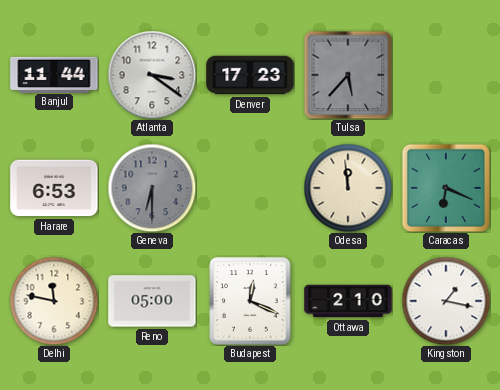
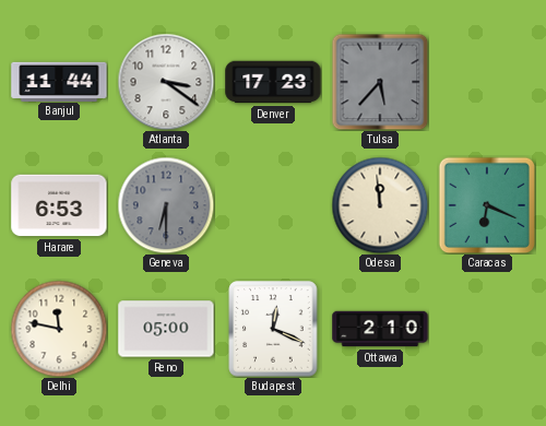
Kingston: 1:17 -> none (446, 301)
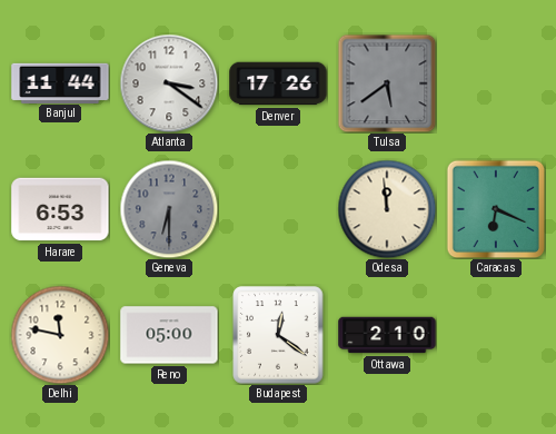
Denver: 17:23 -> 17:26 (278, 83)
Tulsa: 5:37 -> 5:39 (387, 83)
Budapest: 12:19 -> 12:21 (278, 335)
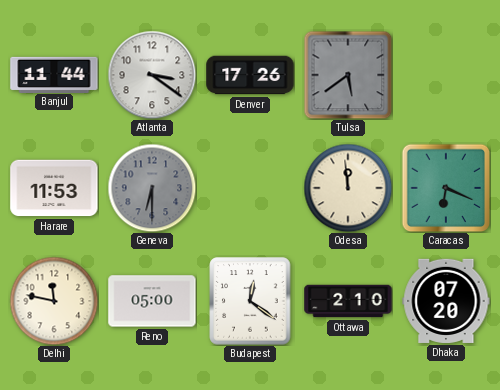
Harare: 6:53 -> 11:53 (54, 188)
Dhaka: none -> 07:20 (446, 301)
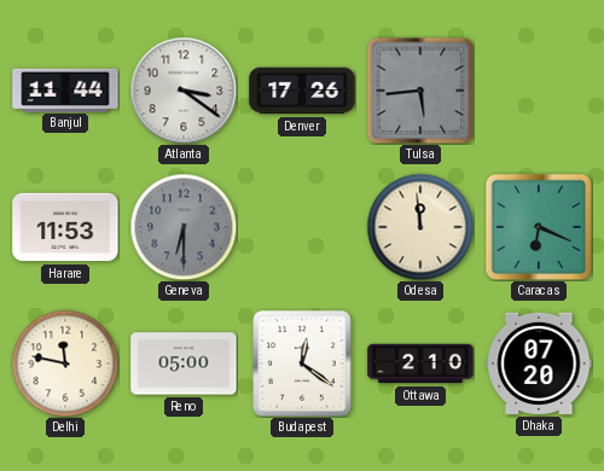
Tulsa: 5:39 -> 5:44 (420, 91)
